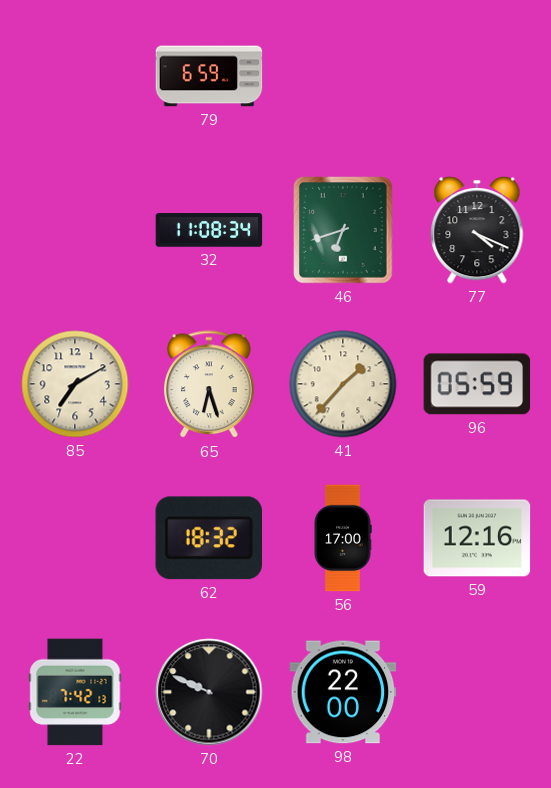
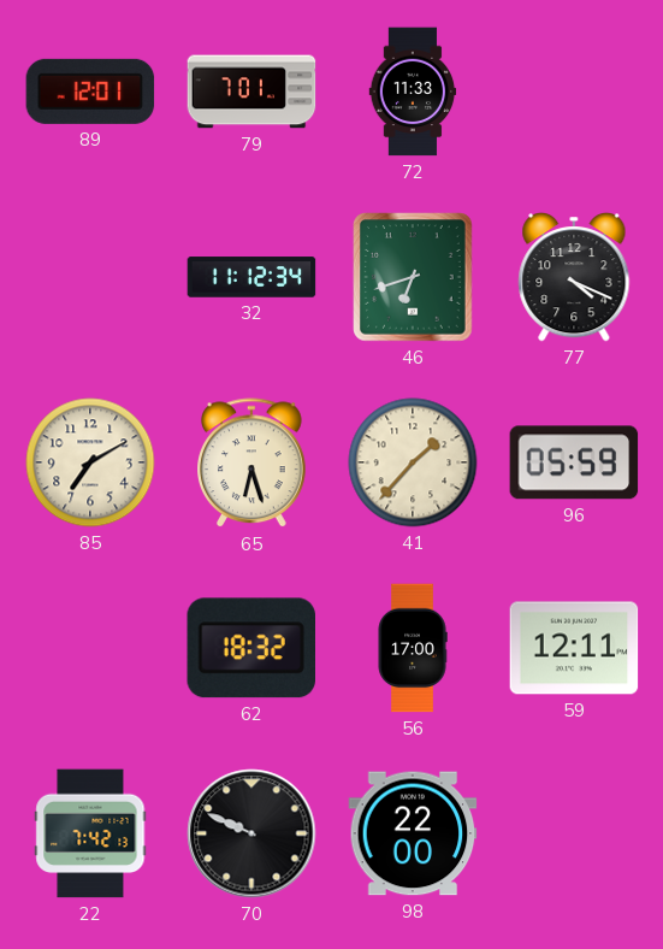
89: none -> 12:01 (90, 92)
79: 6:59 -> 7:01 (251, 92)
72: none -> 11:33 (413, 92)
32: 11:08 -> 11:12 (251, 277)
59: 12:16 -> 12:11 (574, 648)
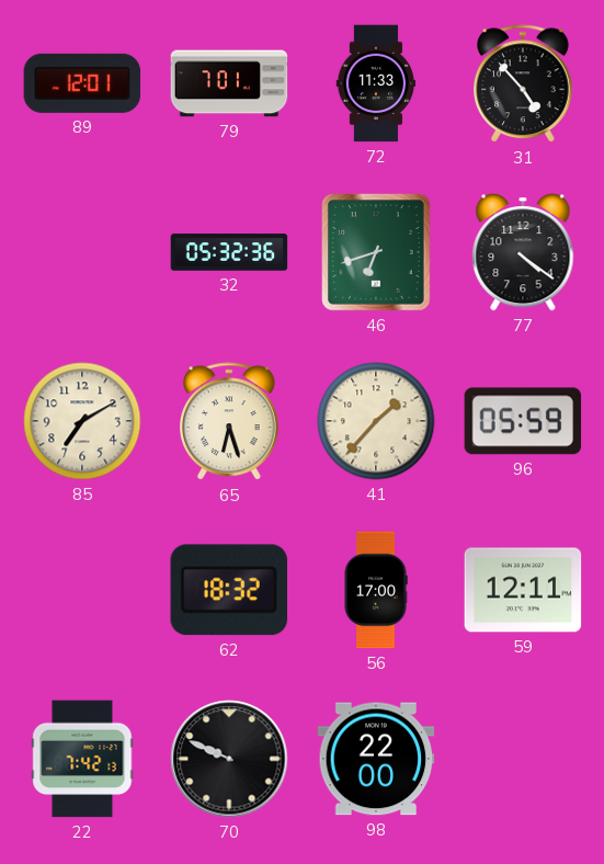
31: none -> 4:53 (524, 84)
32: 11:12 -> 05:32 (229, 252)
77: 4:19 -> 4:21 (523, 253)
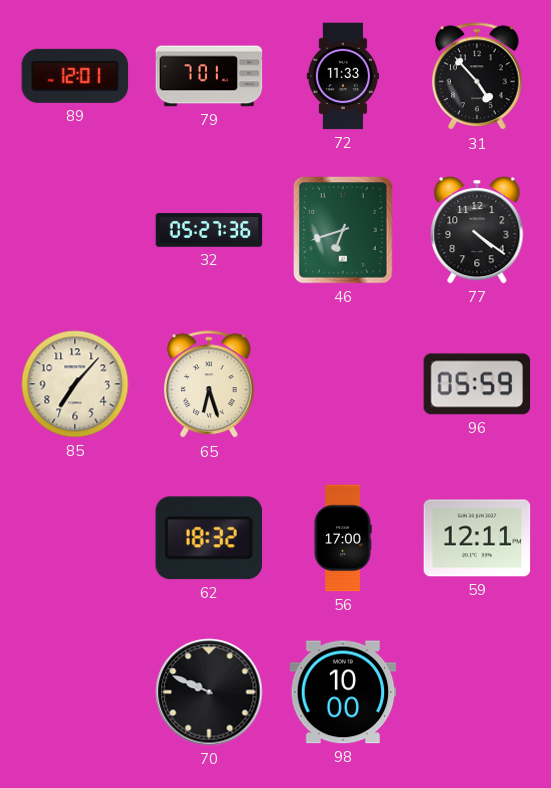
32: 05:32 -> 05:27 (209, 230)
85: 7:10 -> 7:07 (75, 384)
41: 1:37 -> none (376, 421)
22: 7:42 -> none (82, 759)
98: 22:00 -> 10:00 (343, 692)
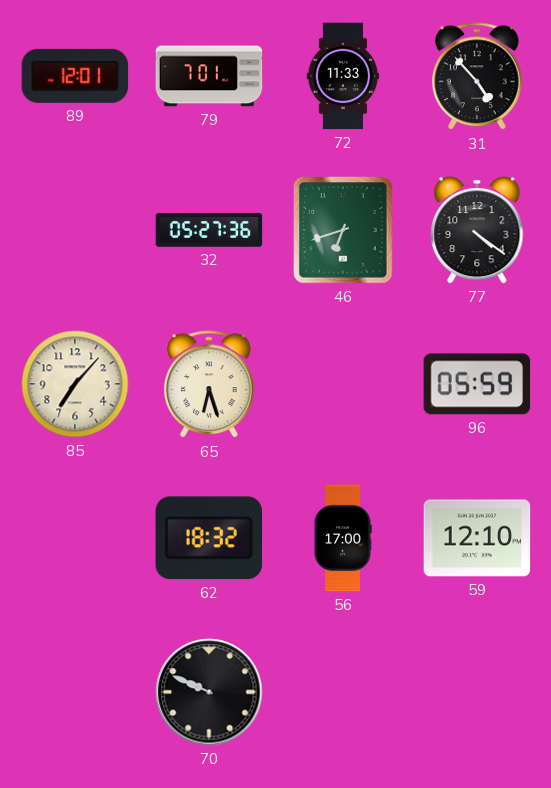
59: 12:11 -> 12:10 (477, 538)
98: 10:00 -> none (343, 692)
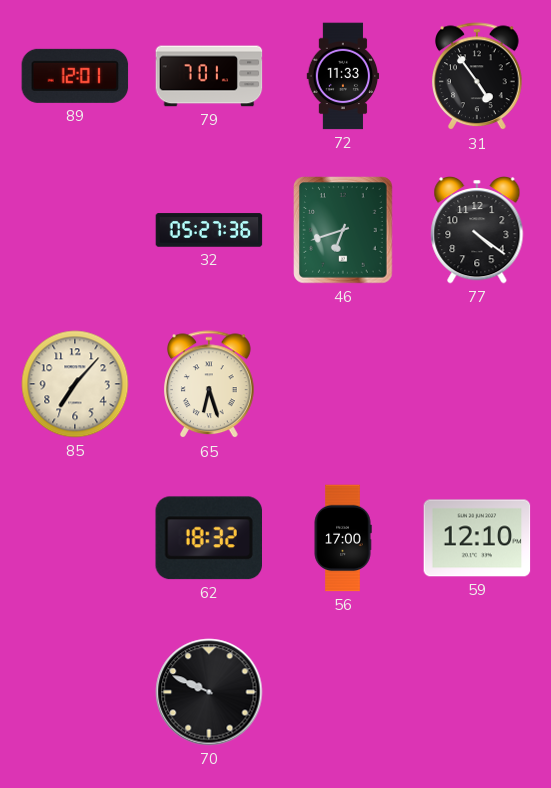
31: 4:53 -> 4:54 (478, 77)
96: 05:59 -> none (477, 384)
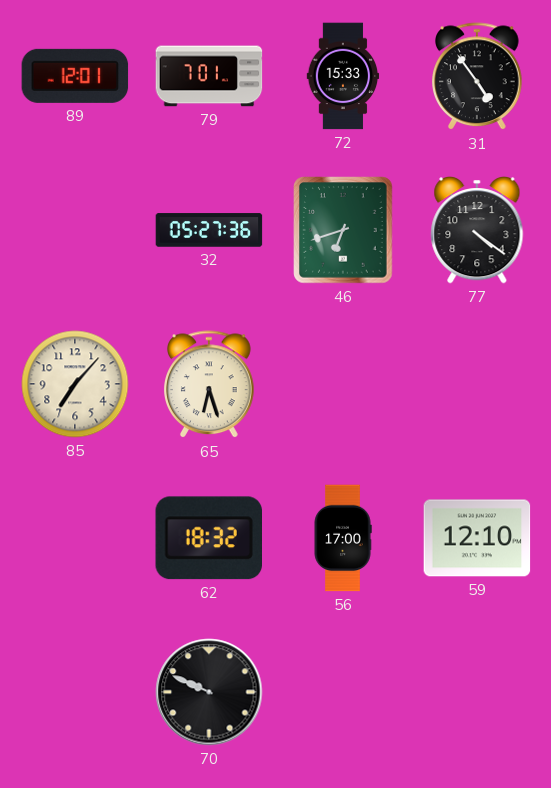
72: 11:33 -> 15:33 (343, 76)
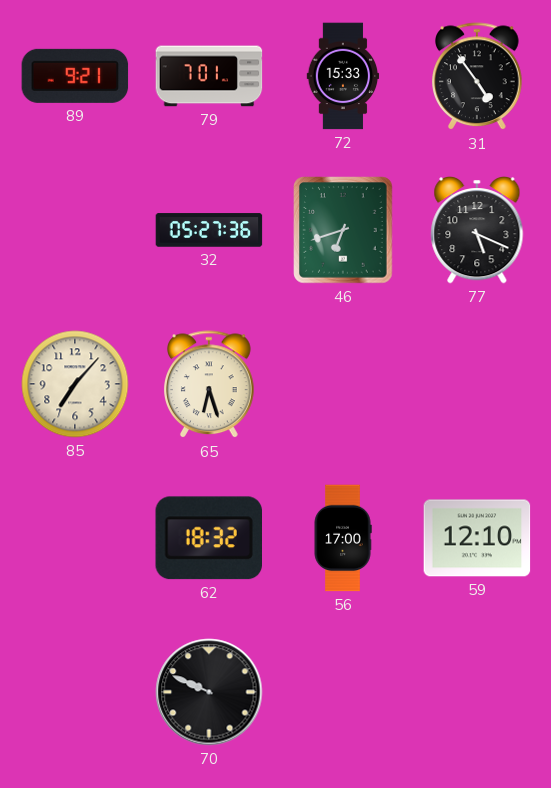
89: 12:01 -> 9:21 (75, 76)
77: 4:21 -> 5:19 (477, 231)
